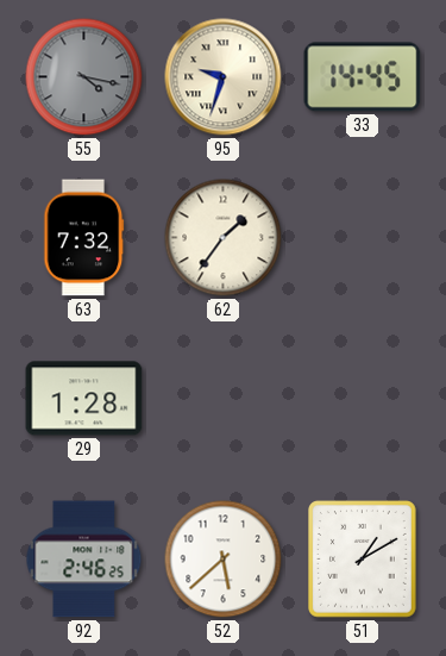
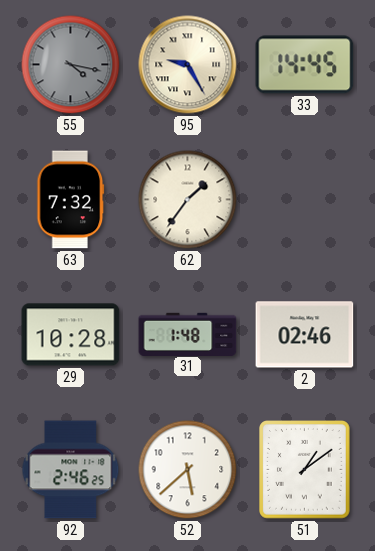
95: 9:33 -> 9:25 (188, 65)
29: 1:28 -> 10:28 (71, 335)
31: none -> 1:48 (188, 334)
2: none -> 02:46 (305, 335)
51: 1:10 -> 1:09 (305, 470)
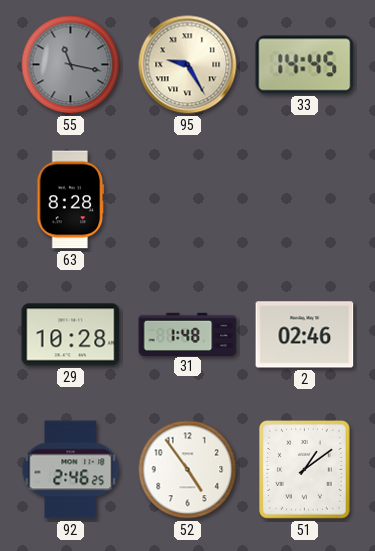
55: 4:17 -> 11:17 (71, 65)
63: 7:32 -> 8:28 (71, 200)
62: 1:36 -> none (188, 200)
52: 5:38 -> 4:54 (188, 470)
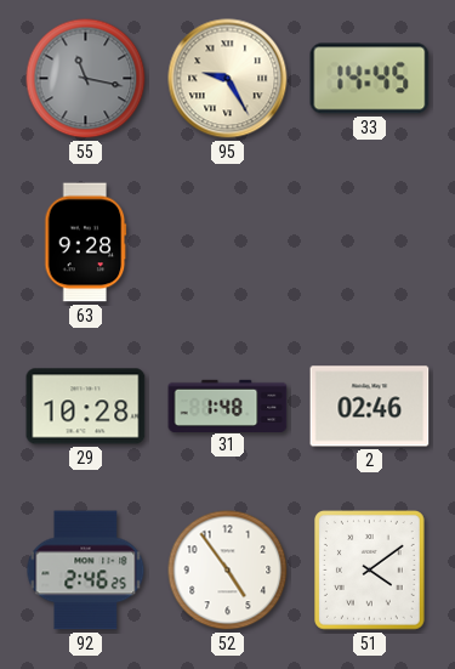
63: 8:28 -> 9:28 (86, 243)
51: 1:09 -> 4:09 (370, 571)
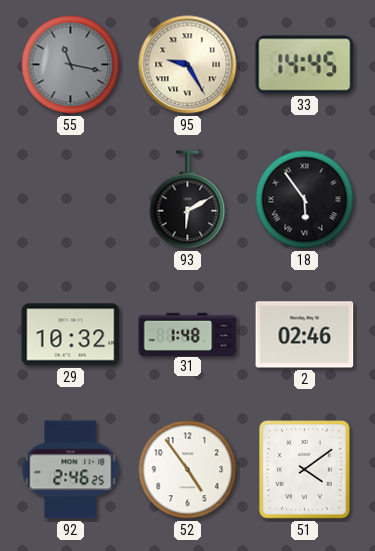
63: 9:28 -> none (86, 243)
93: none -> 6:10 (188, 200)
18: none -> 5:54 (305, 200)
29: 10:28 -> 10:32 (71, 335)
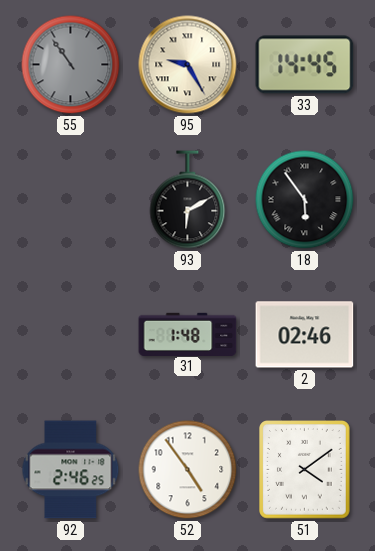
55: 11:17 -> 10:54 (71, 65)
29: 10:32 -> none (71, 335)
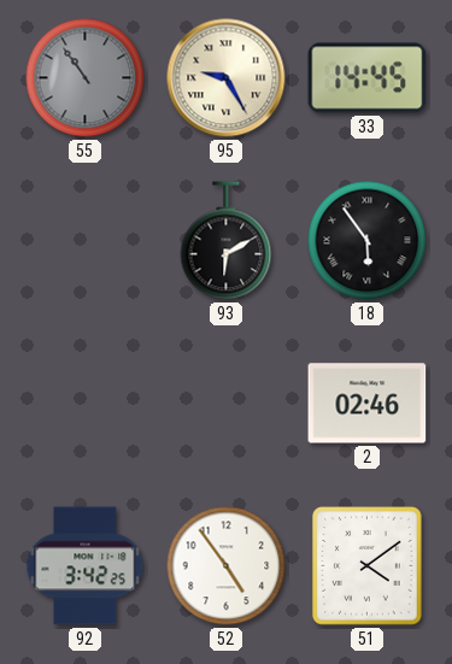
31: 1:48 -> none (188, 334)
92: 2:46 -> 3:42 (86, 566)
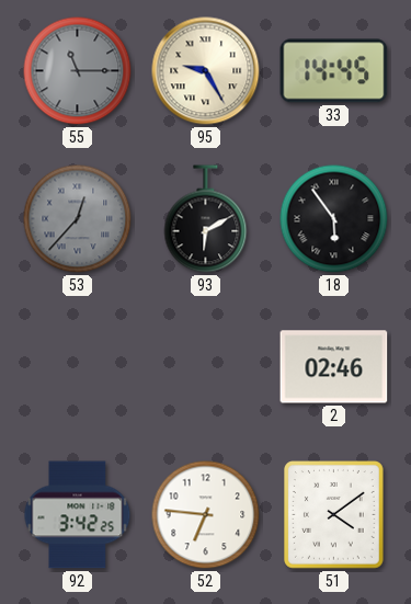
55: 10:54 -> 11:15 (78, 71)
53: none -> 12:37 (78, 219)
52: 4:54 -> 6:46 (206, 515)
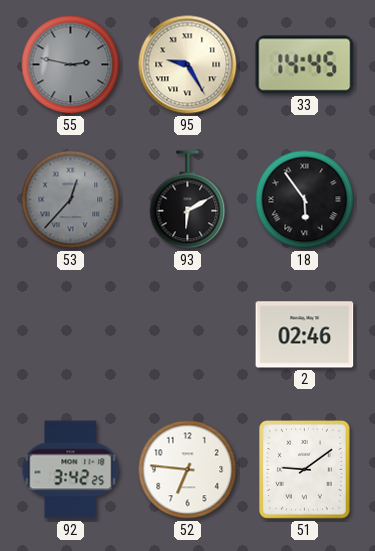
55: 11:15 -> 2:47 (71, 65)
51: 4:09 -> 9:09 (305, 470)
